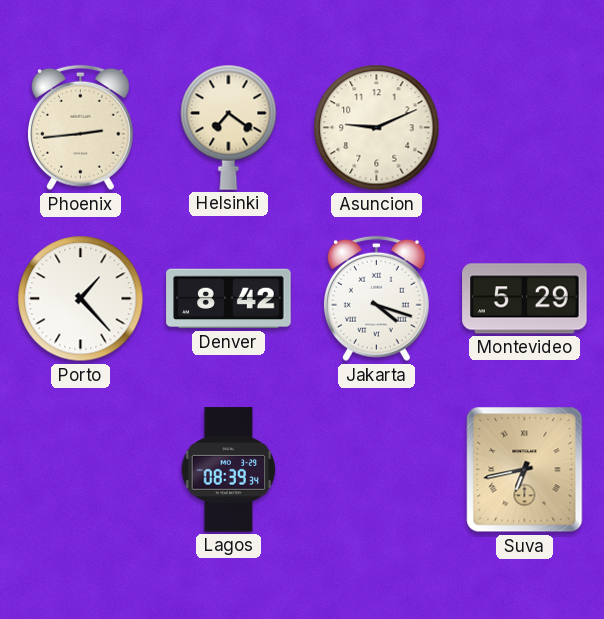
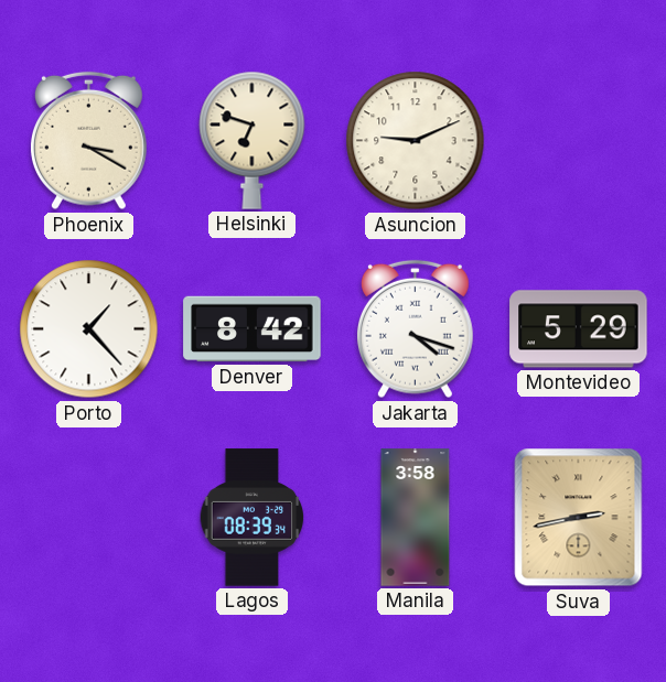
Phoenix: 2:44 -> 3:20 (88, 141)
Helsinki: 7:21 -> 6:48 (253, 140)
Manila: none -> 3:58 (416, 518)
Suva: 6:43 -> 2:43 (579, 518)
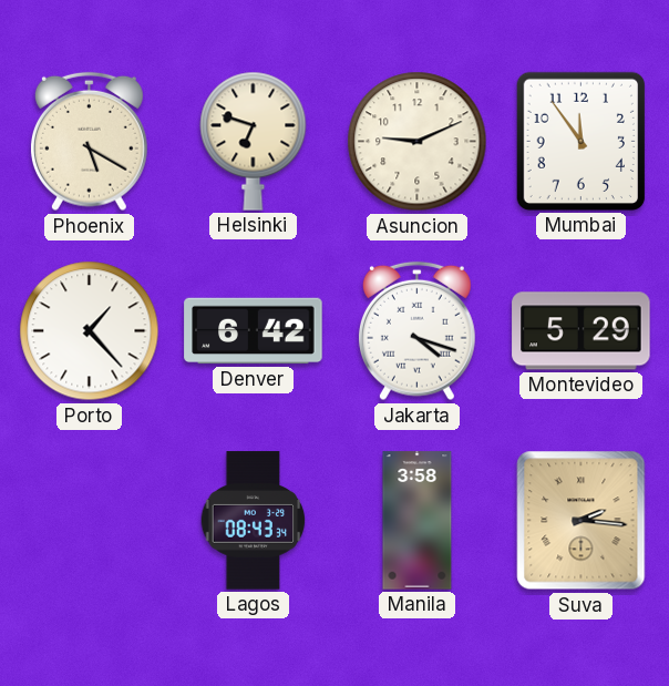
Phoenix: 3:20 -> 5:20 (89, 142)
Mumbai: none -> 11:54 (580, 141)
Denver: 8:42 -> 6:42 (254, 331)
Lagos: 08:39 -> 08:43 (254, 521)
Suva: 2:43 -> 2:16 (581, 521)
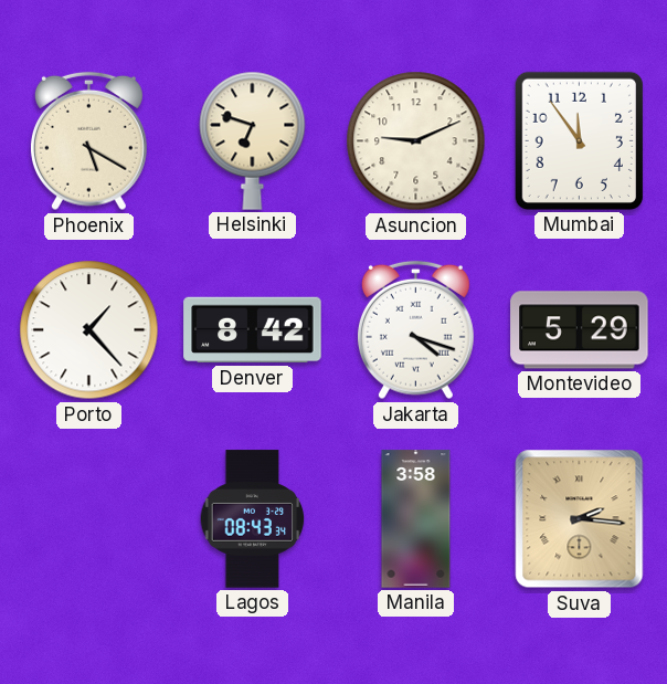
Denver: 6:42 -> 8:42 (253, 330)
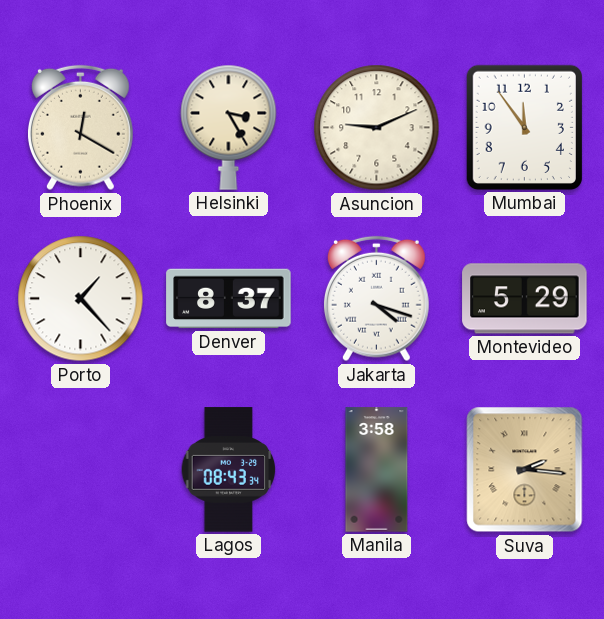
Phoenix: 5:20 -> 12:20 (80, 128)
Helsinki: 6:48 -> 3:25 (229, 127)
Denver: 8:42 -> 8:37 (229, 299)
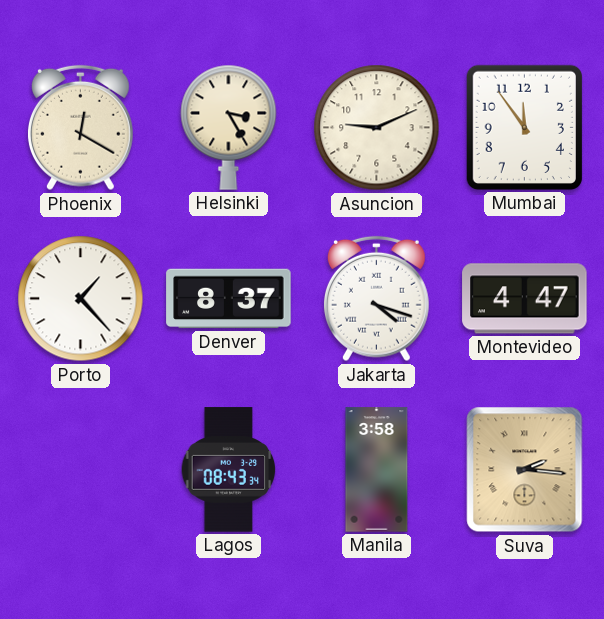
Montevideo: 5:29 -> 4:47 (525, 299)
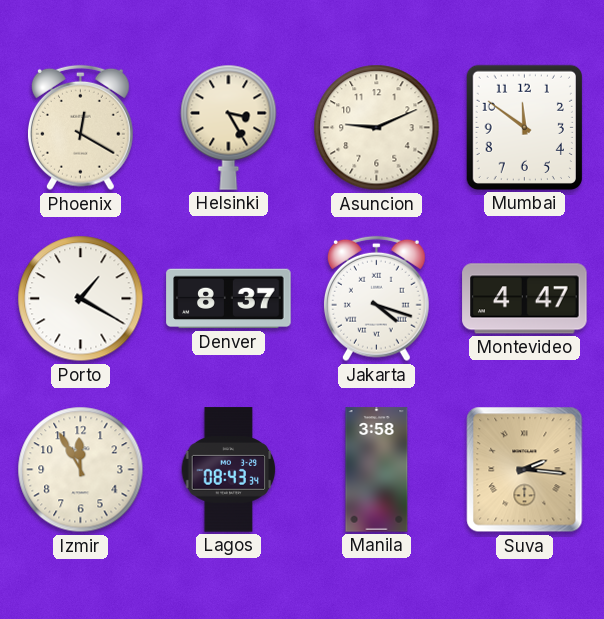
Mumbai: 11:54 -> 11:51 (524, 127)
Porto: 1:23 -> 1:20 (81, 299)
Izmir: none -> 11:55 (81, 470)
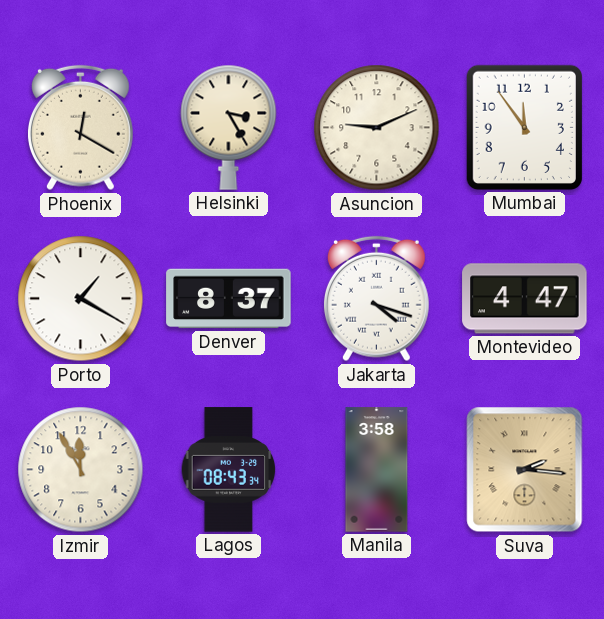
Mumbai: 11:51 -> 11:54 (524, 127)
